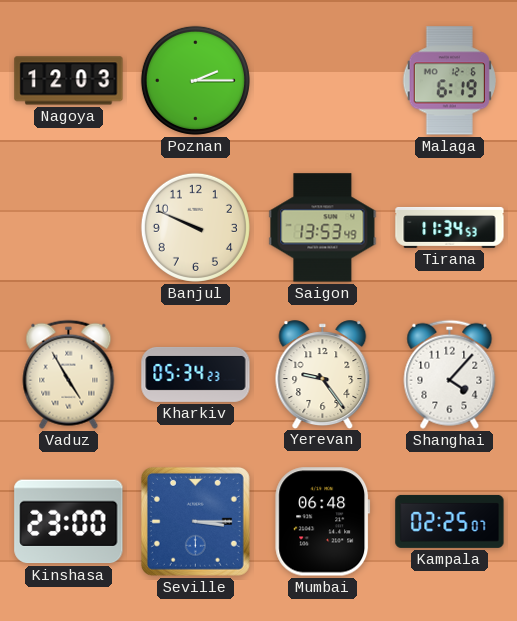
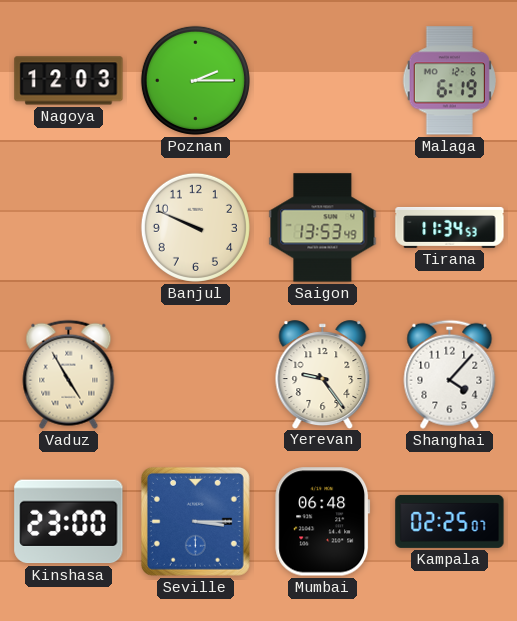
Kharkiv: 05:34 -> none (196, 374)
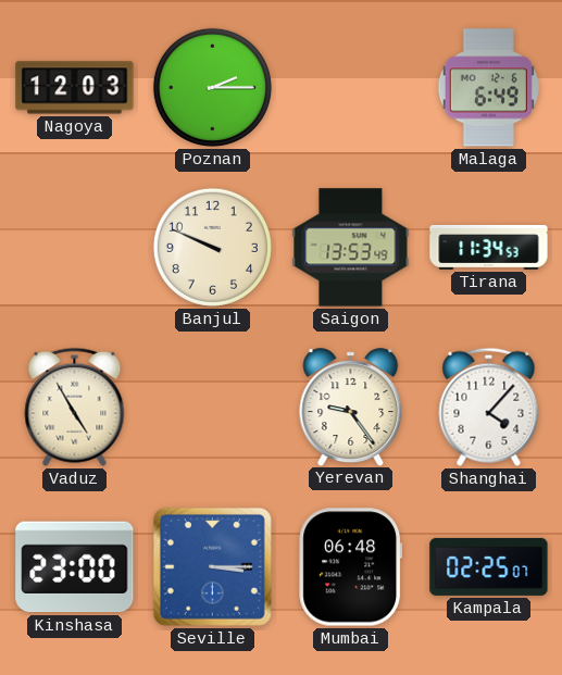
Malaga: 6:19 -> 6:49 (488, 88)
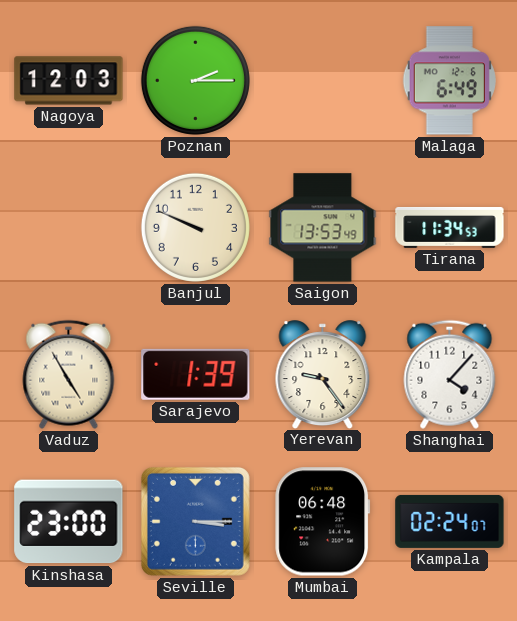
Sarajevo: none -> 1:39 (196, 374)
Kampala: 02:25 -> 02:24 (450, 521)
